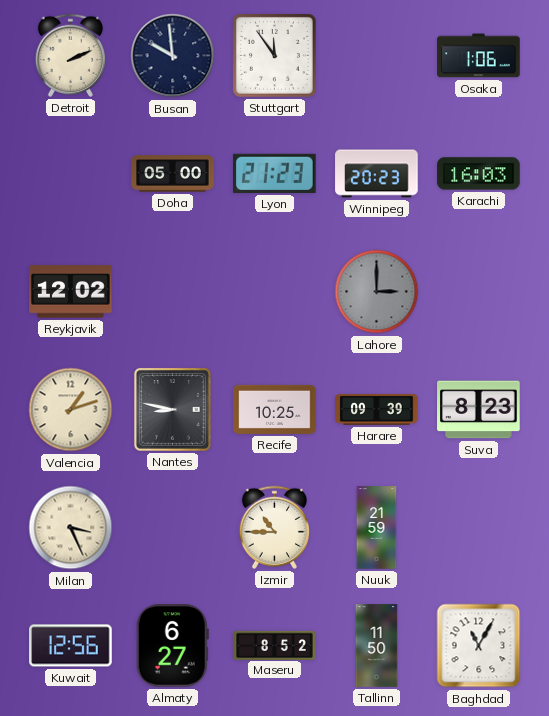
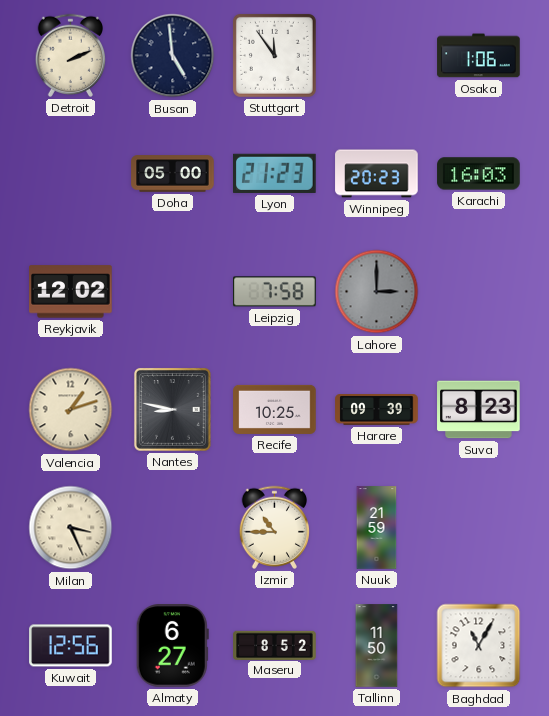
Busan: 9:59 -> 4:59 (173, 56)
Leipzig: none -> 7:58 (275, 292)
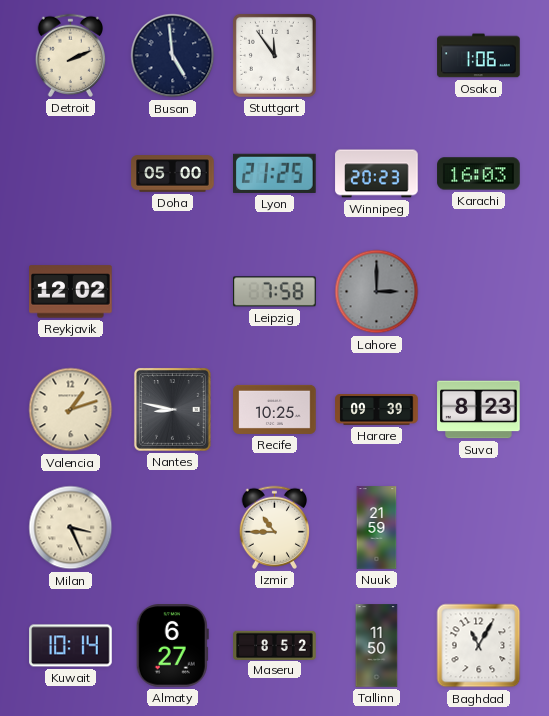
Lyon: 21:23 -> 21:25 (275, 173)
Kuwait: 12:56 -> 10:14 (71, 646)
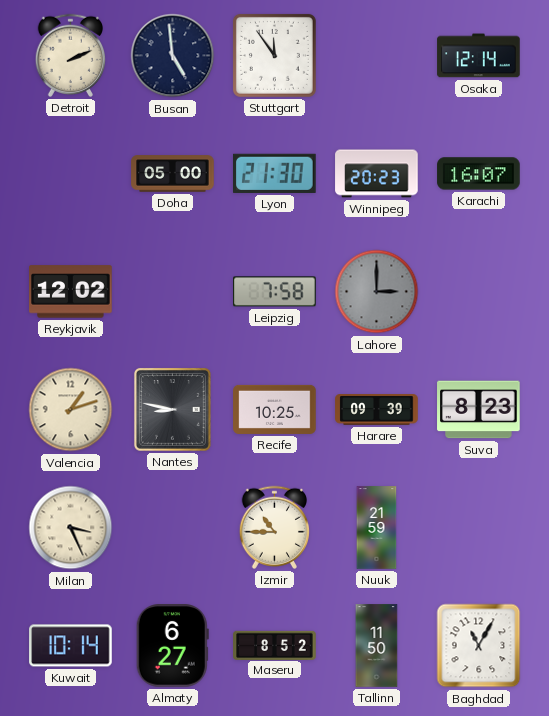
Osaka: 1:06 -> 12:14 (479, 56)
Lyon: 21:25 -> 21:30 (275, 173)
Karachi: 16:03 -> 16:07 (479, 174)
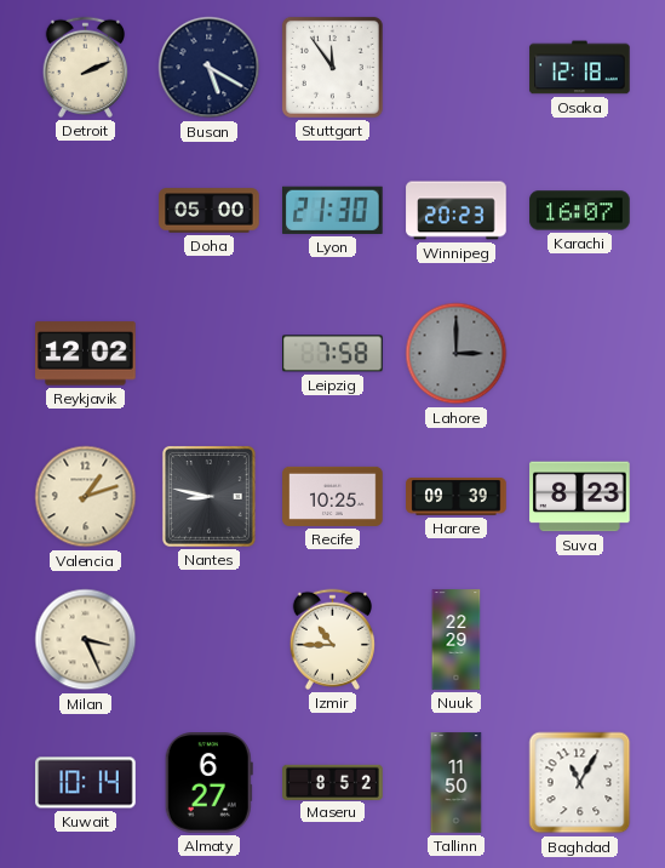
Busan: 4:59 -> 5:20 (210, 68)
Osaka: 12:14 -> 12:18 (580, 68)
Nuuk: 21:59 -> 22:29 (457, 640)
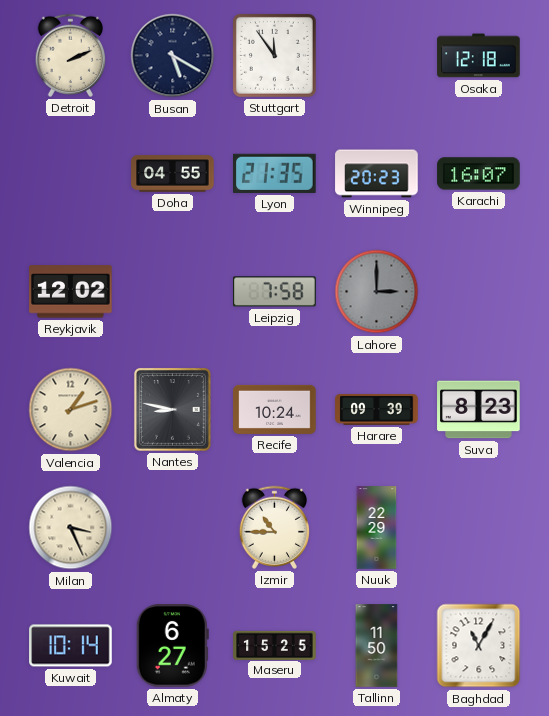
Doha: 05:00 -> 04:55 (173, 174)
Lyon: 21:30 -> 21:35 (275, 173)
Recife: 10:25 -> 10:24 (275, 409)
Maseru: 8:52 -> 15:25 (275, 645)
